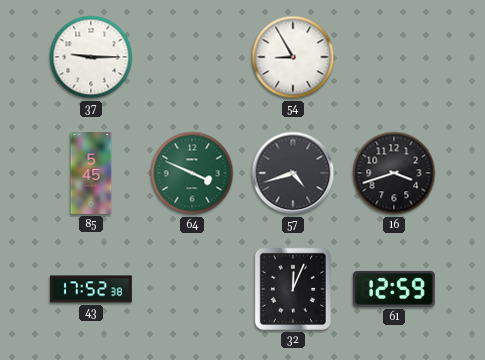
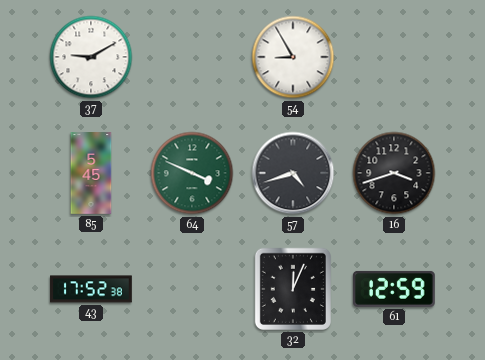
37: 9:15 -> 9:10 (91, 57)
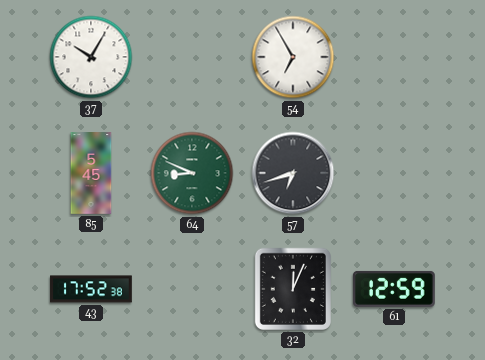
37: 9:10 -> 10:05 (91, 57)
54: 8:55 -> 6:55 (293, 57)
64: 3:49 -> 8:49 (192, 173)
57: 4:42 -> 6:42 (293, 173)
16: 3:42 -> none (394, 173)
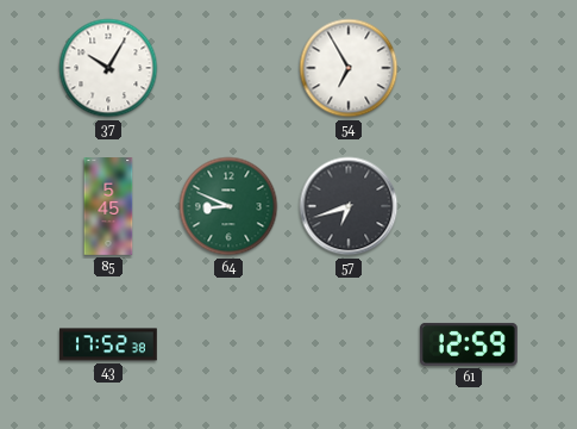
32: 12:04 -> none (293, 289)
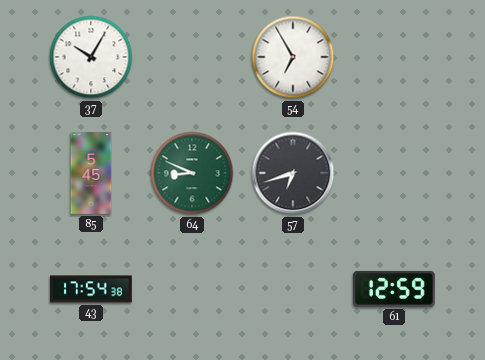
43: 17:52 -> 17:54 (91, 289)
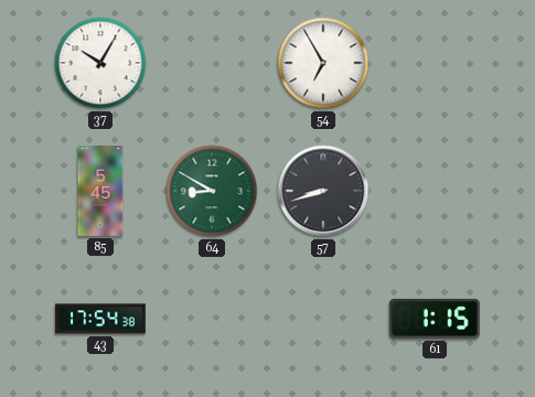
64: 8:49 -> 8:50 (212, 191)
57: 6:42 -> 8:42 (323, 191)
61: 12:59 -> 1:15 (435, 319)
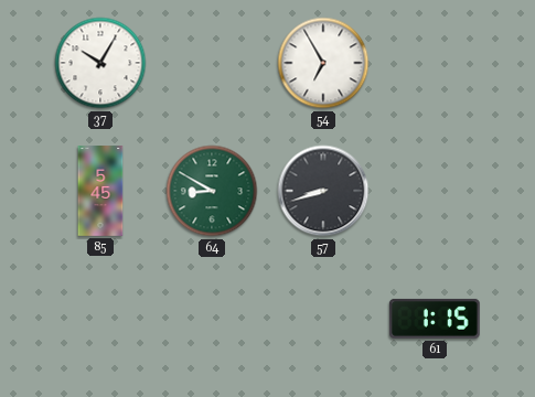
43: 17:54 -> none (100, 319)
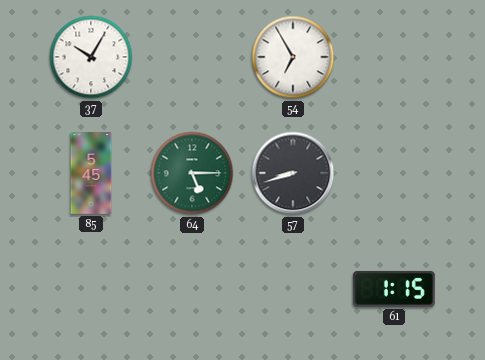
64: 8:50 -> 5:15 (192, 173)
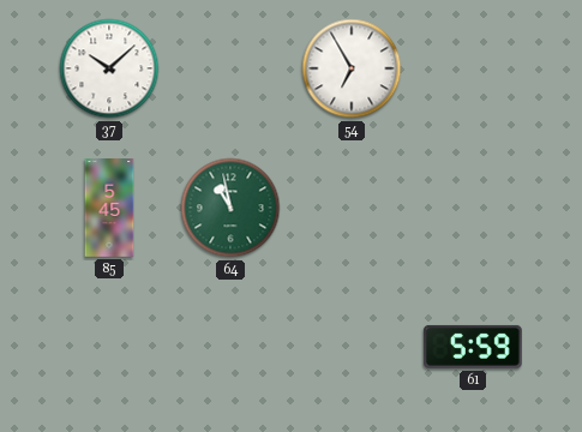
37: 10:05 -> 10:08 (109, 68)
64: 5:15 -> 10:58 (230, 208)
57: 8:42 -> none (293, 173)
61: 1:15 -> 5:59 (473, 347)
